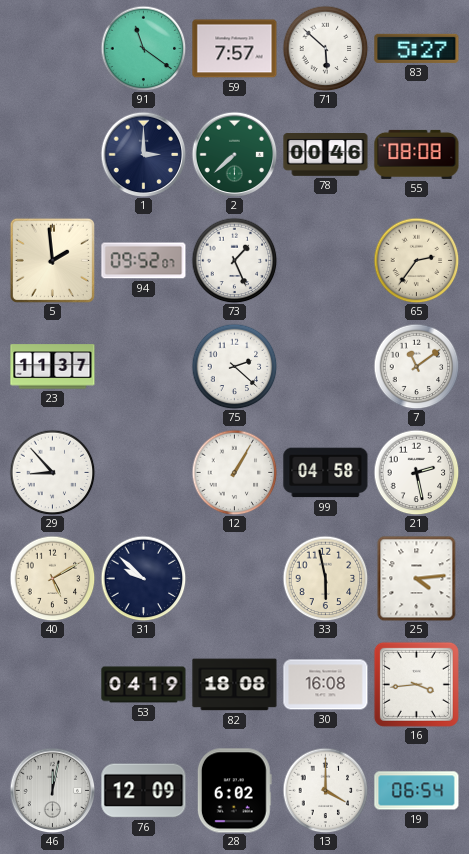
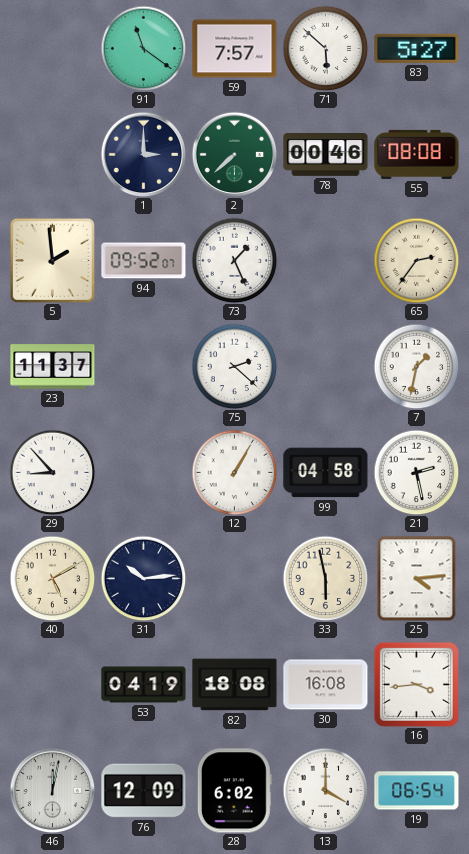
7: 11:09 -> 1:32 (416, 366)
31: 9:52 -> 10:14 (143, 578)
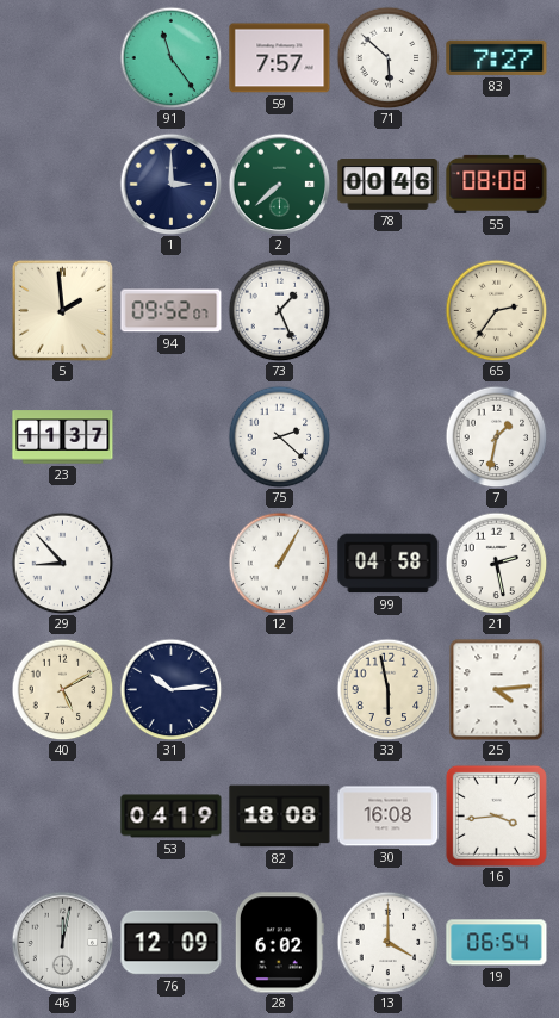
91: 11:21 -> 11:24 (170, 57)
83: 5:27 -> 7:27 (497, 57)
